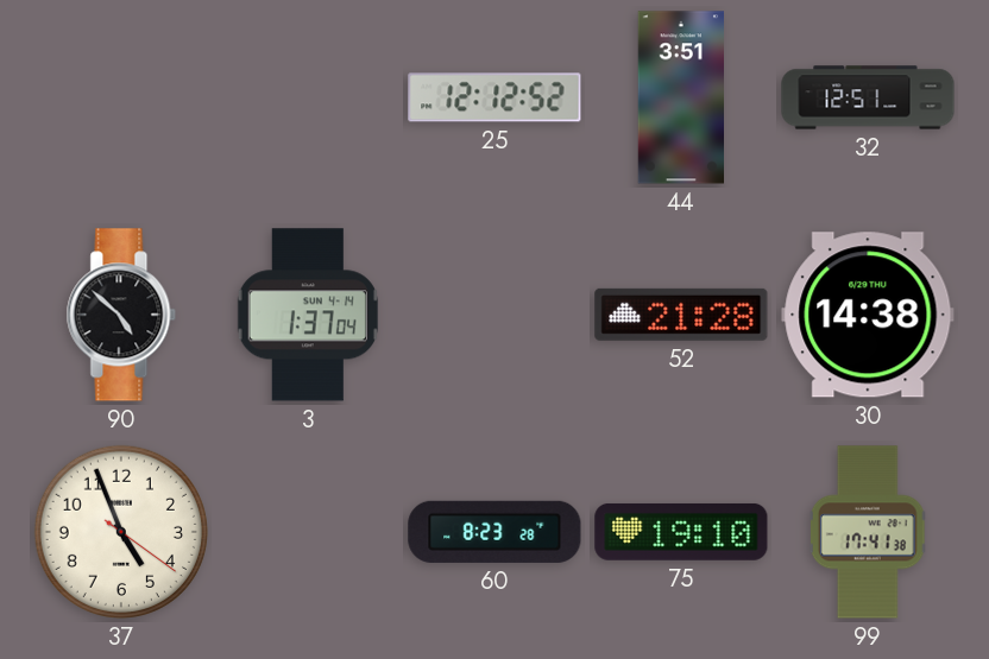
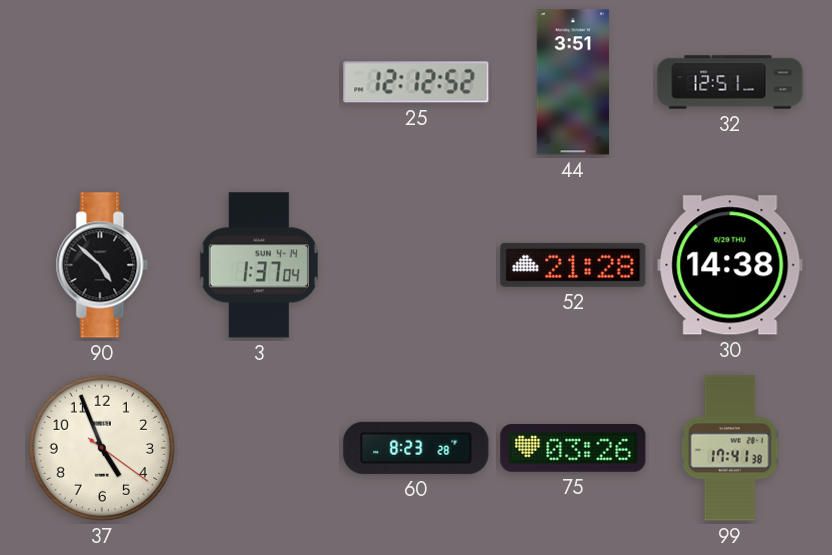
75: 19:10 -> 03:26 (573, 448)
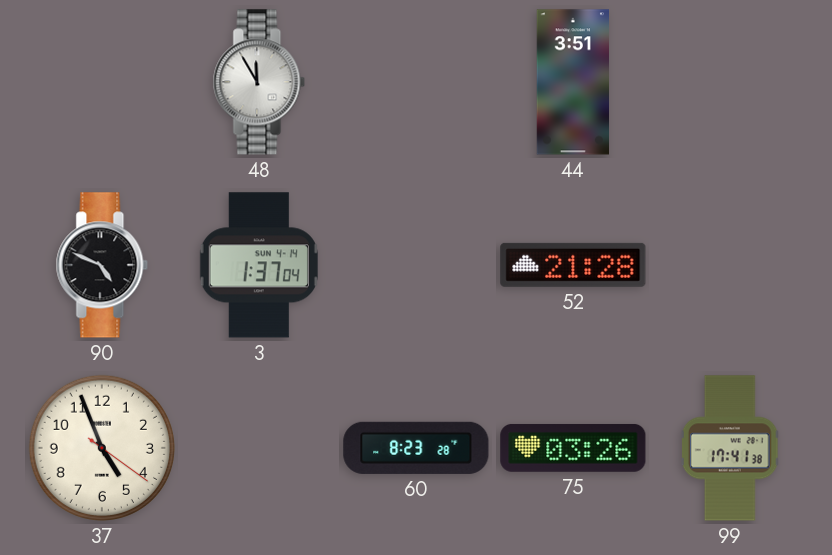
48: none -> 11:55 (259, 82)
25: 12:12 -> none (416, 82)
32: 12:51 -> none (730, 82)
90: 4:52 -> 4:49 (102, 265)
30: 14:38 -> none (730, 265)
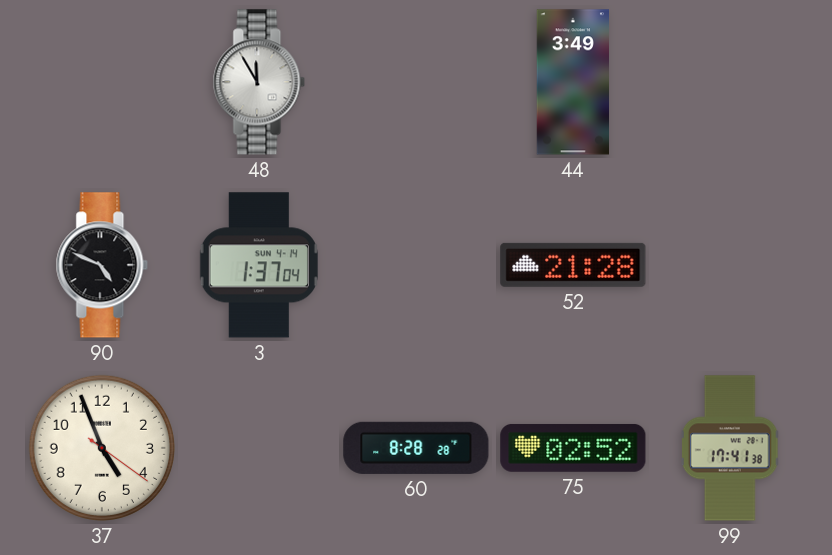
44: 3:51 -> 3:49 (572, 82)
60: 8:23 -> 8:28 (416, 448)
75: 03:26 -> 02:52 (573, 448)
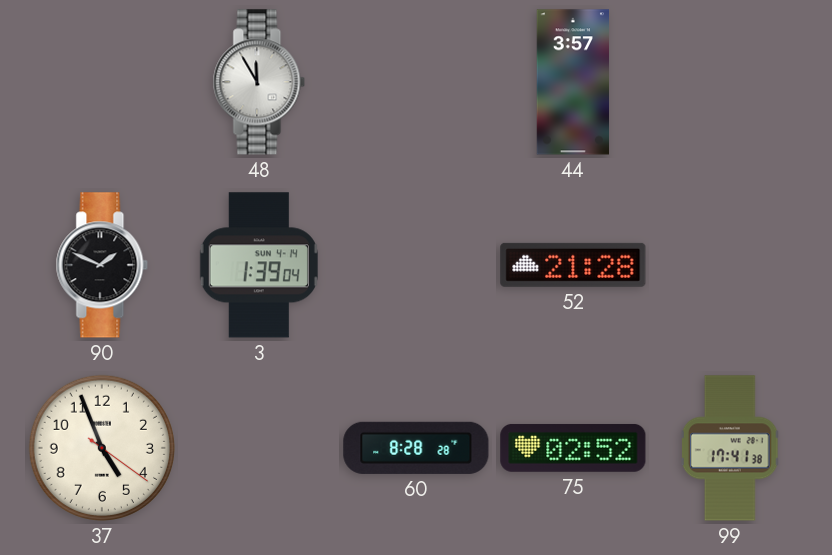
44: 3:49 -> 3:57 (572, 82)
90: 4:49 -> 1:49 (102, 265)
3: 1:37 -> 1:39 (259, 265)
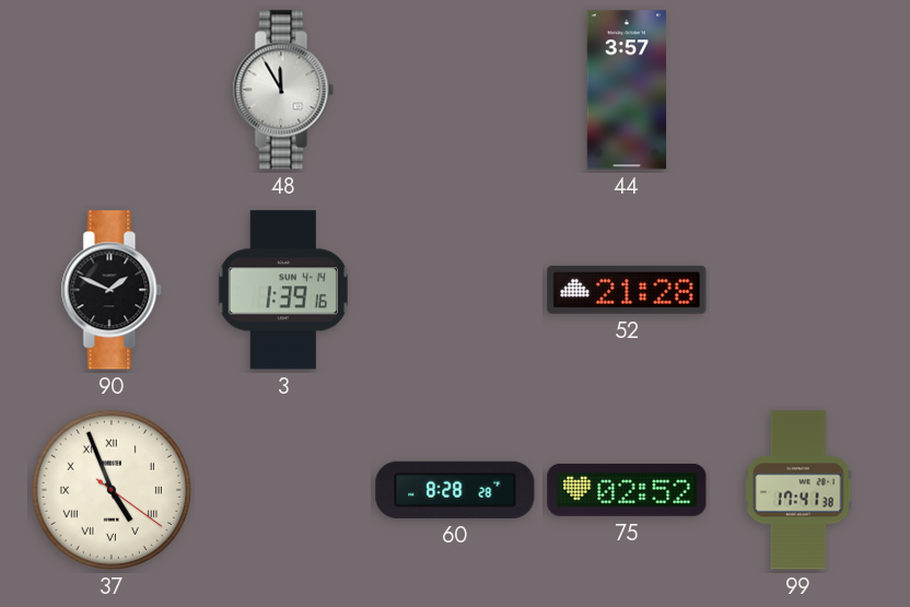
3: 1:39:04 -> 1:39:16 (283, 290)
37 numerals: Arabic -> Roman (112, 490)
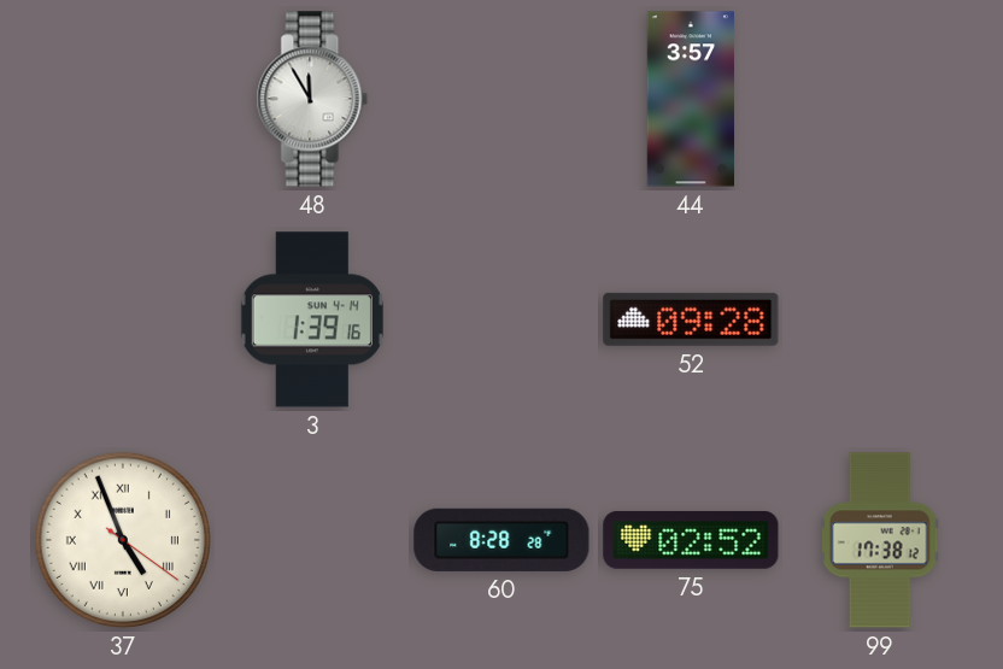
90: 1:49 -> none (112, 290)
52: 21:28 -> 09:28 (691, 319)
99: 17:41 -> 17:38 (880, 540)
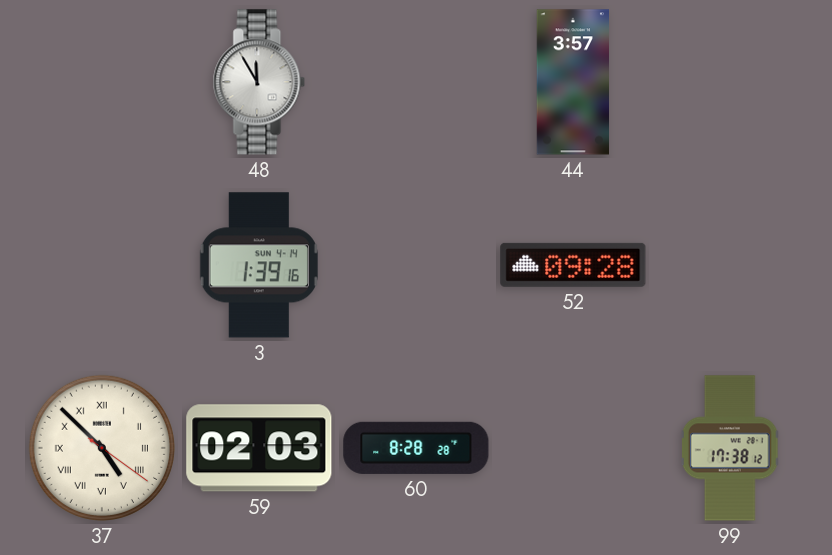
37: 4:56 -> 4:52 (102, 448)
59: none -> 02:03 (259, 448)
75: 02:52 -> none (691, 540)
